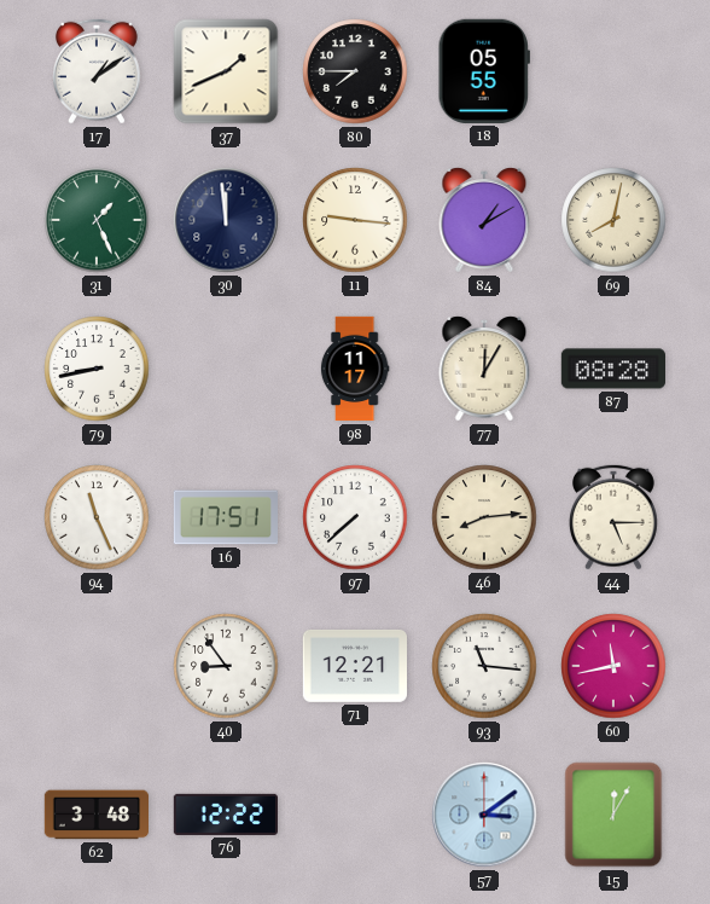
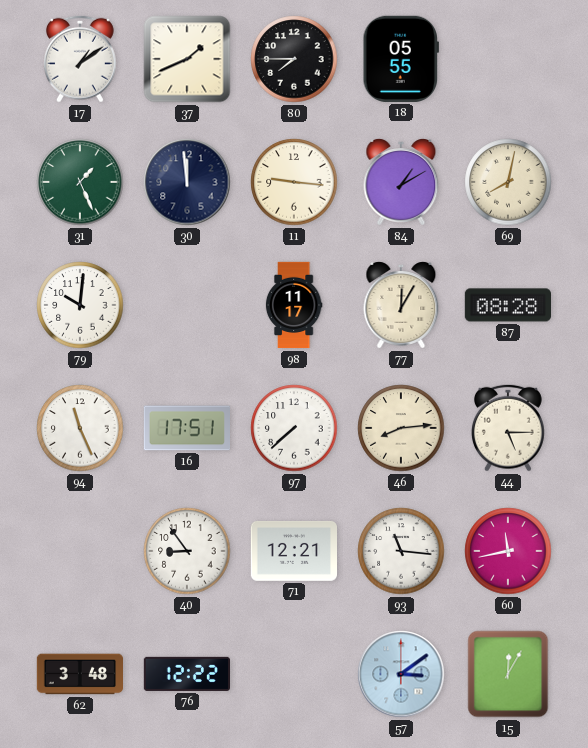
79: 8:43 -> 10:01 (80, 305)
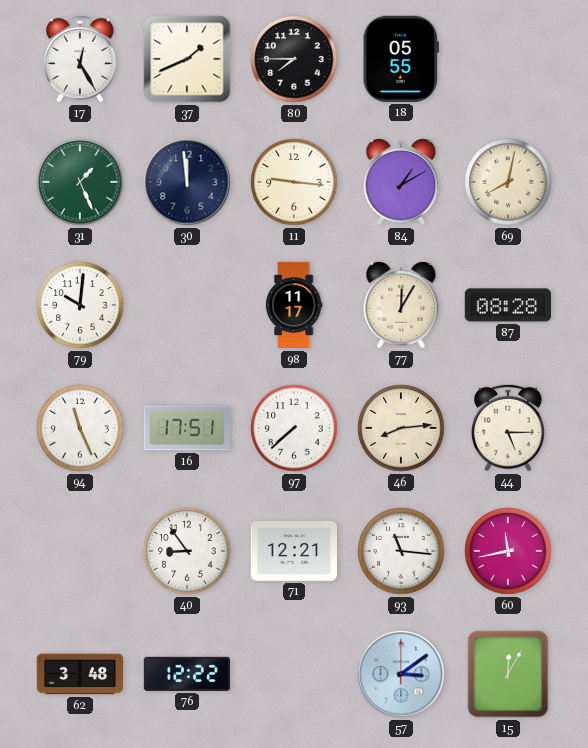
17: 1:09 -> 12:25 (80, 59)
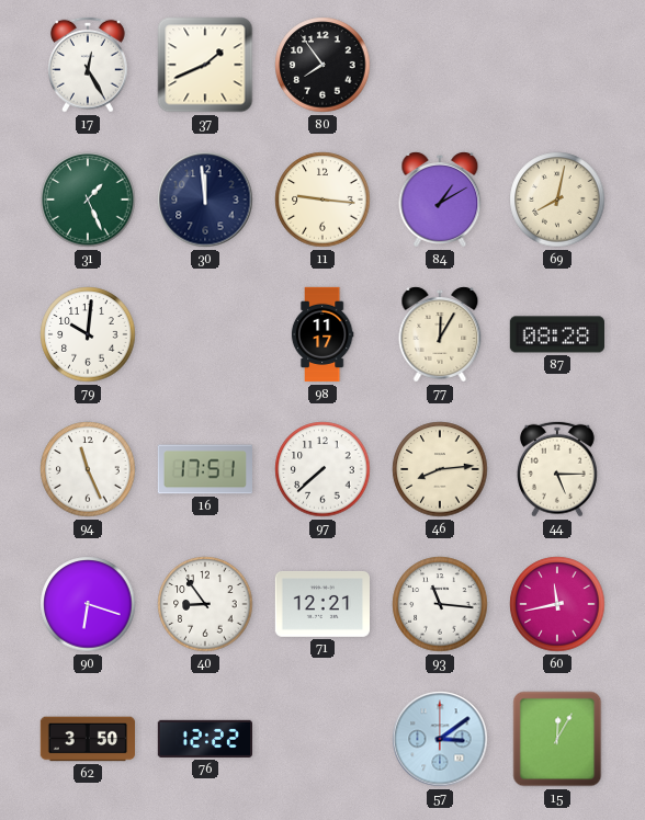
80: 7:45 -> 7:54 (322, 65)
18: 05:55 -> none (401, 59)
90: none -> 6:18 (88, 604)
62: 3:48 -> 3:50 (87, 739)
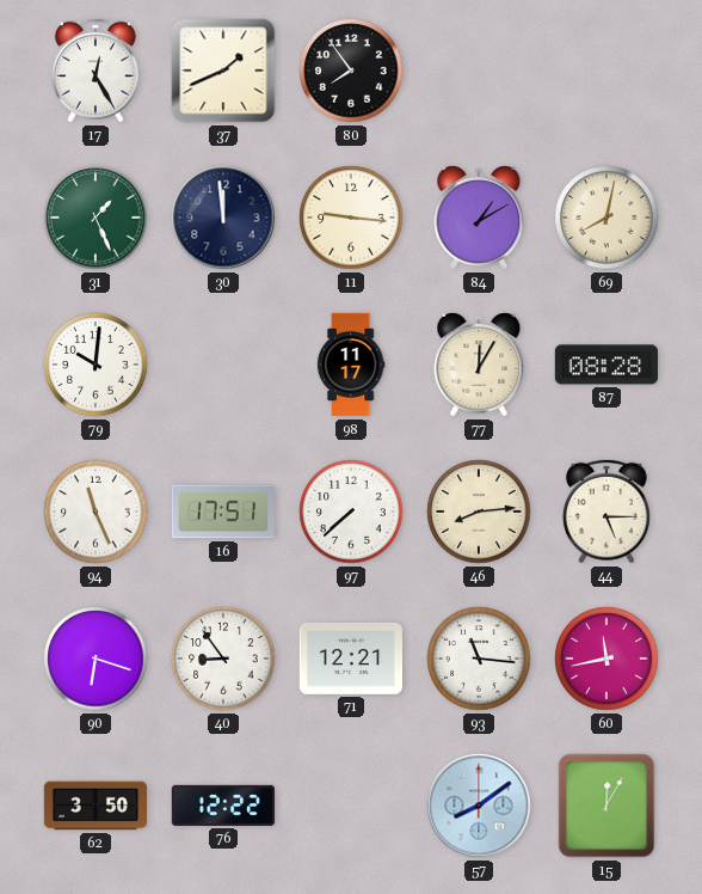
57: 3:09 -> 8:09 (479, 806)
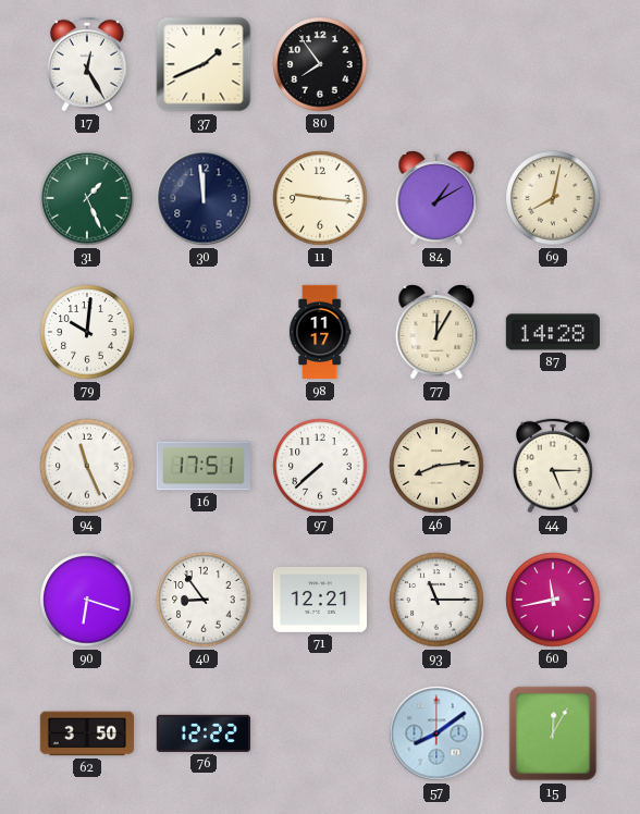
87: 08:28 -> 14:28 (552, 332)
93: 11:16 -> 11:15 (436, 600)
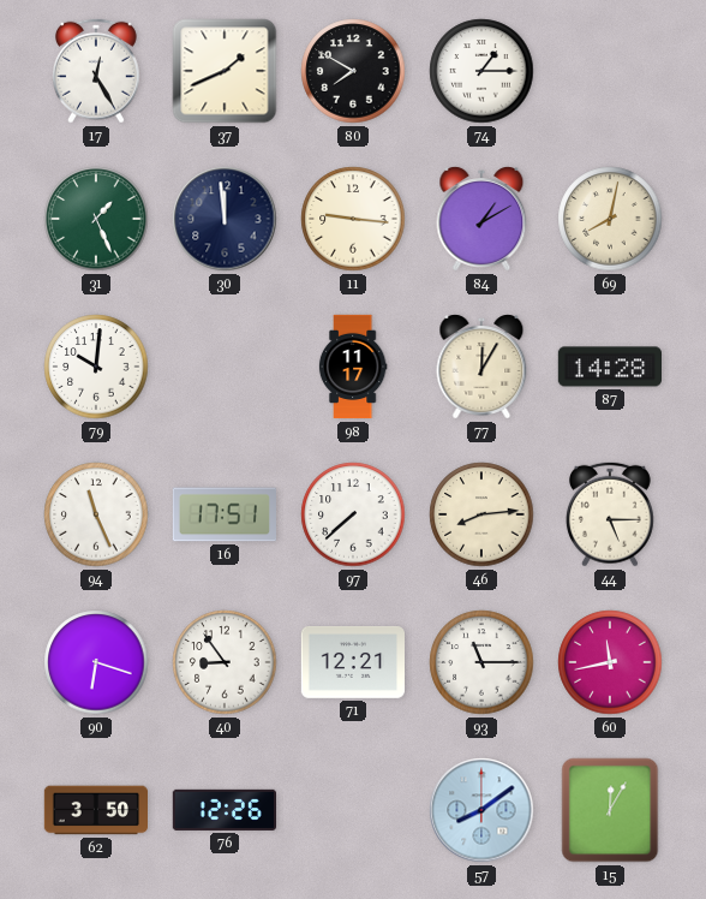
80: 7:54 -> 7:50 (353, 71)
74: none -> 1:15 (481, 71)
76: 12:22 -> 12:26 (223, 810)
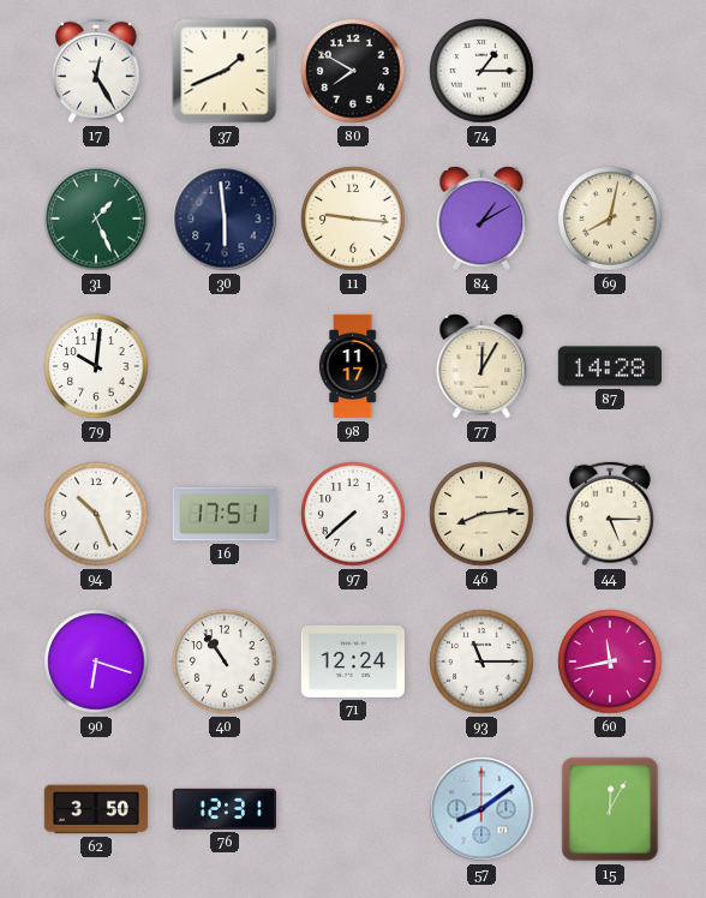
30: 11:59 -> 5:59 (225, 218)
94: 11:26 -> 10:26 (96, 514)
40: 8:54 -> 10:54 (225, 661)
71: 12:21 -> 12:24 (352, 661)
76: 12:26 -> 12:31 (223, 809)
